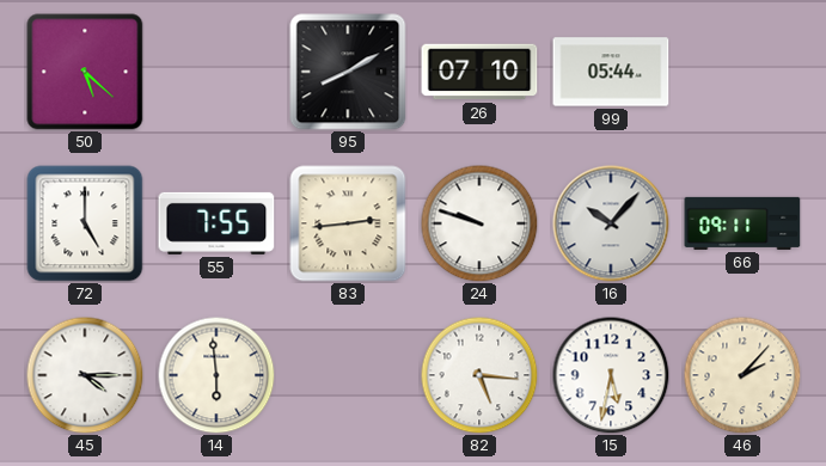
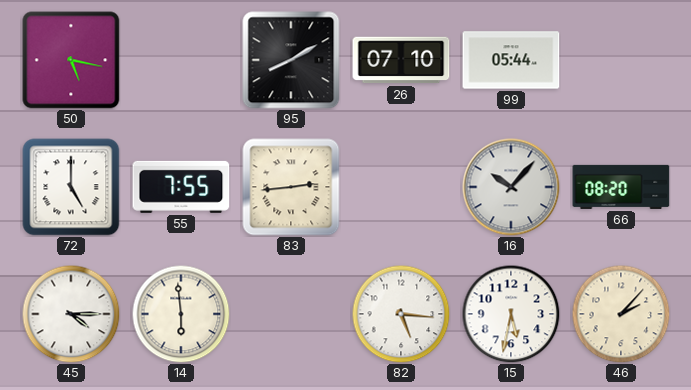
50: 5:22 -> 5:17 (71, 60)
24: 9:48 -> none (479, 223)
66: 09:11 -> 08:20 (621, 187)
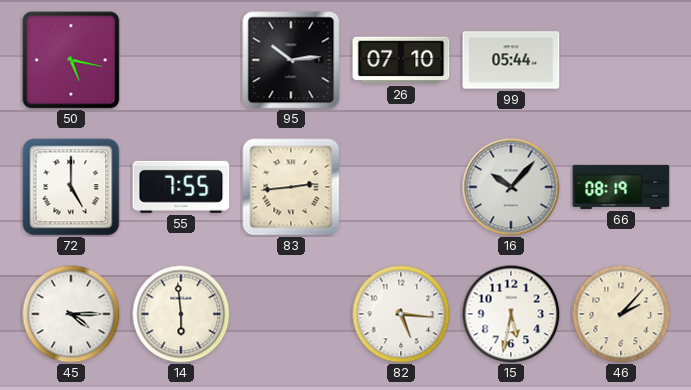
95: 8:10 -> 10:14 (291, 60)
66: 08:20 -> 08:19 (621, 187)
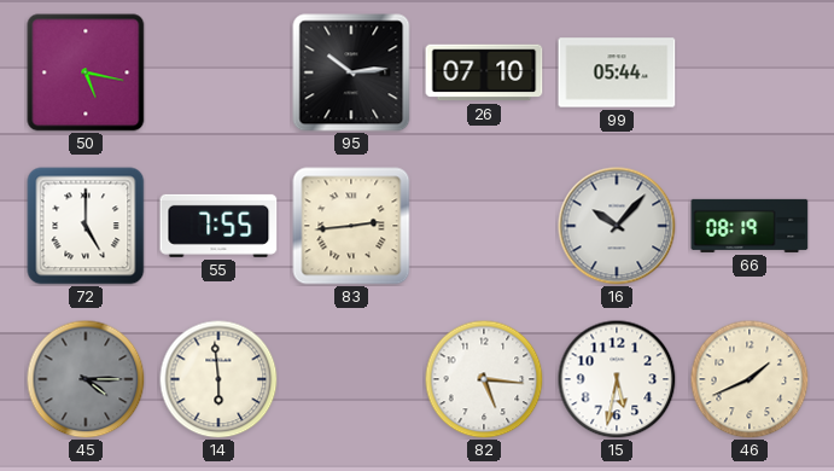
45 dial: white -> grey (86, 379)
46: 2:07 -> 1:41 (750, 379)
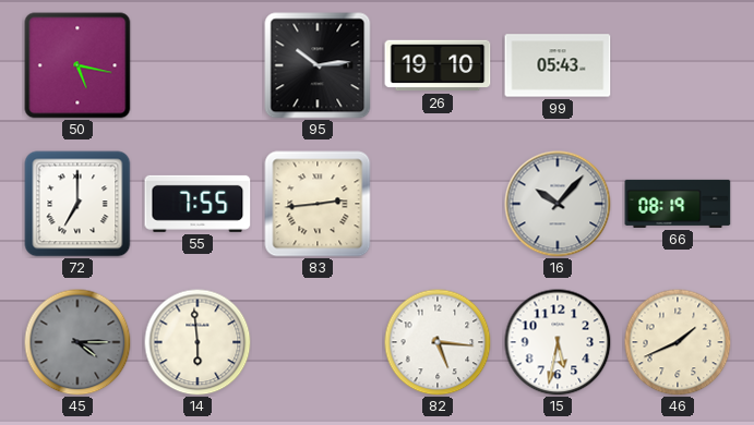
26: 07:10 -> 19:10 (438, 65)
99: 05:44 -> 05:43 (558, 65)
72: 5:00 -> 7:00 (77, 204)
